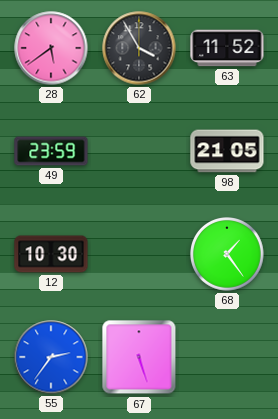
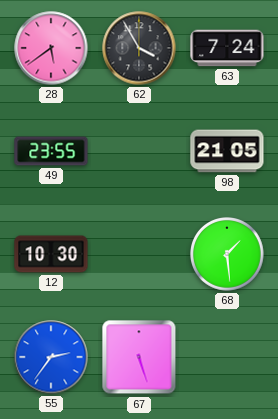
63: 11:52 -> 7:24 (227, 48)
49: 23:59 -> 23:55 (51, 151)
68: 1:24 -> 1:29 (228, 255)
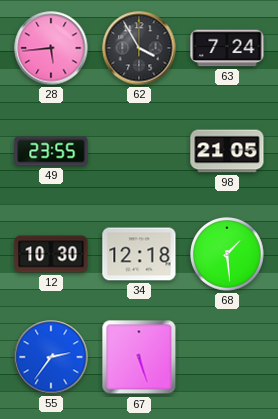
28: 5:39 -> 5:44 (51, 48)
34: none -> 12:18 (139, 254)
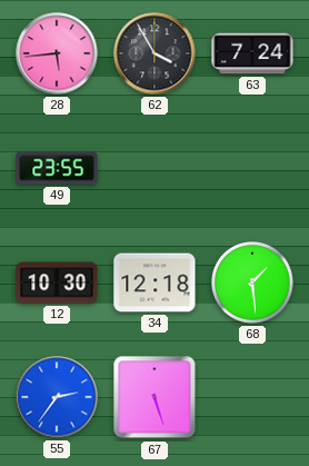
98: 21:05 -> none (227, 151)
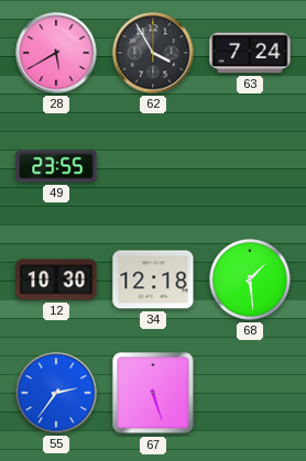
28: 5:44 -> 5:40 (56, 53)
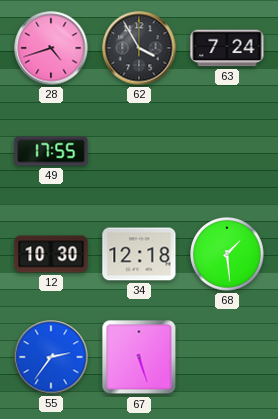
28: 5:40 -> 4:42 (51, 48)
49: 23:55 -> 17:55 (51, 151)
